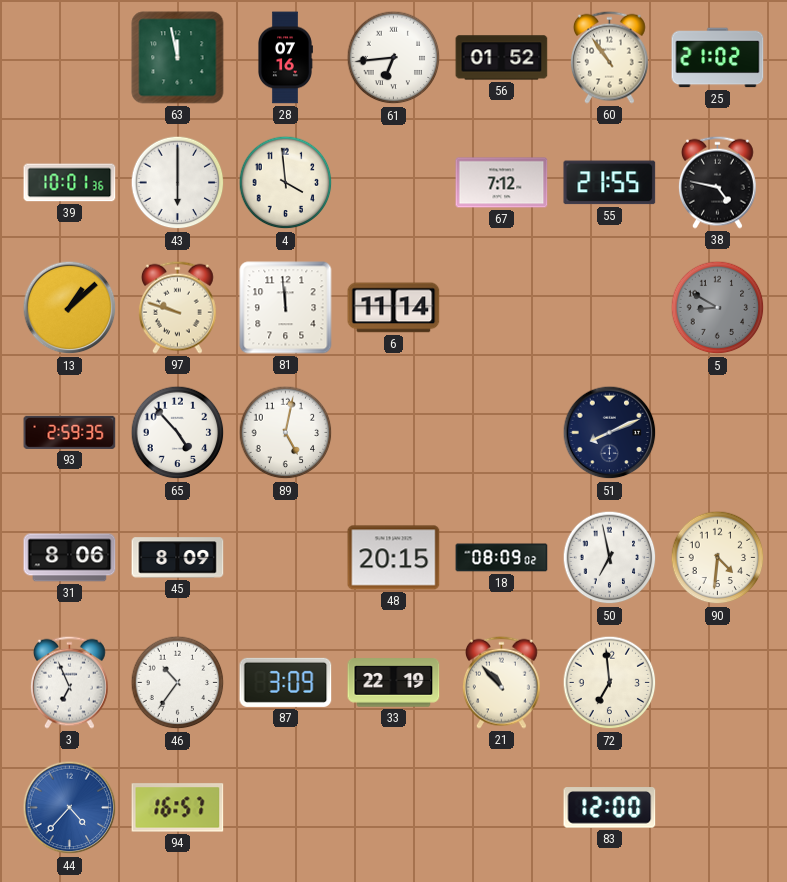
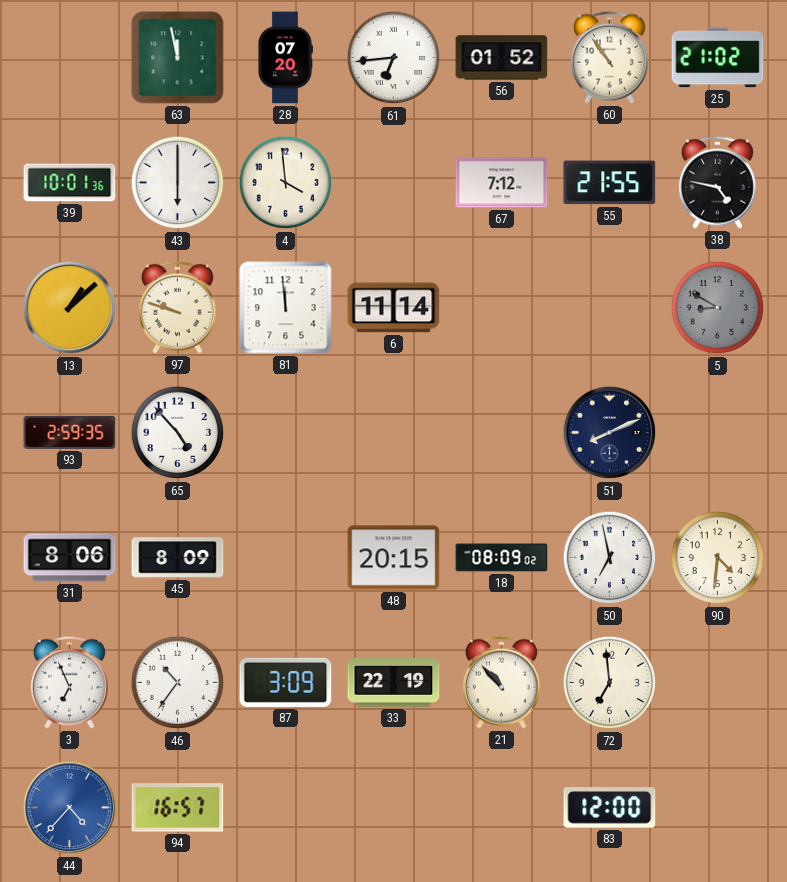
28: 07:16 -> 07:20 (286, 58)
89: 5:02 -> none (286, 433)
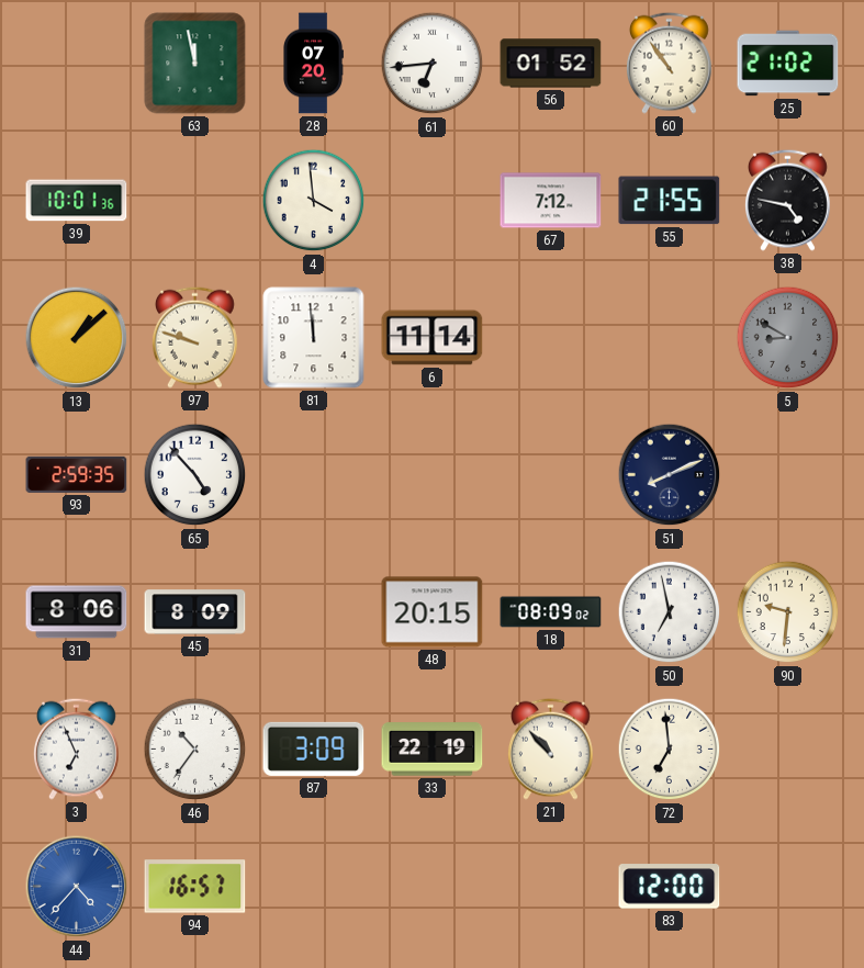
43: 6:00 -> none (178, 183)
90: 4:31 -> 9:31 (788, 612)
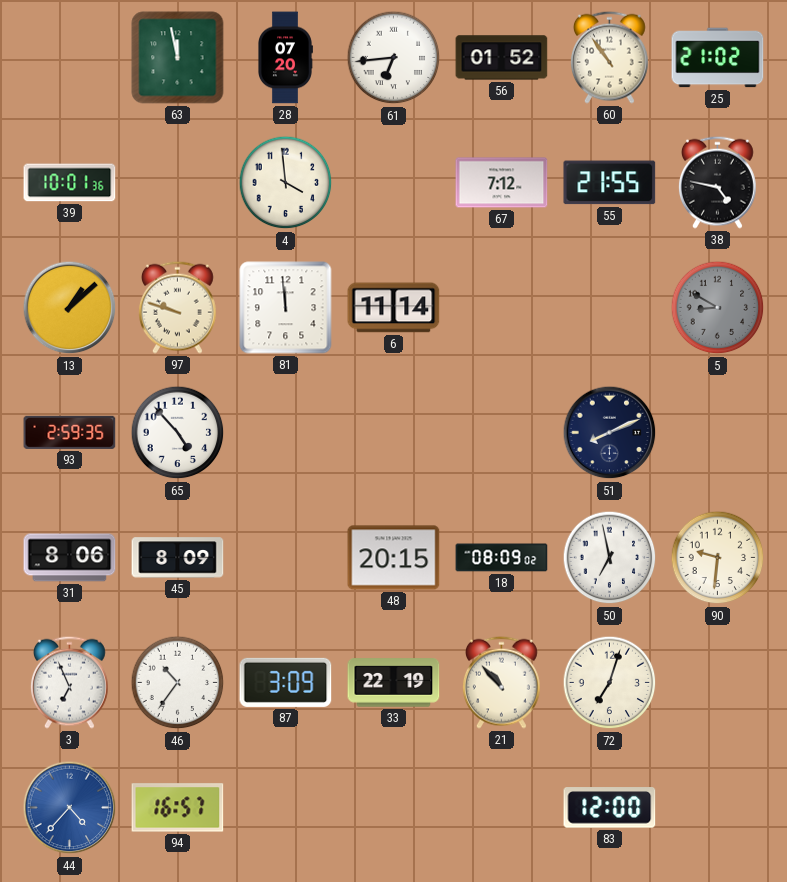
72: 6:59 -> 7:03 (610, 683)
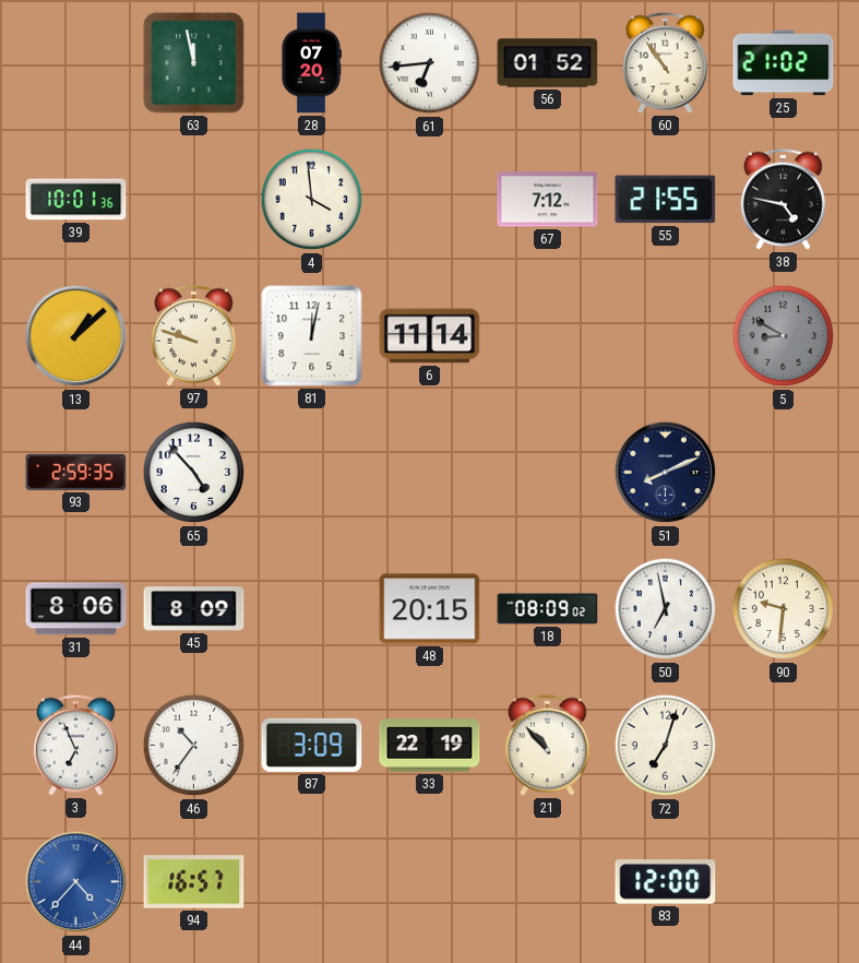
81: 11:59 -> 12:02 (312, 336)
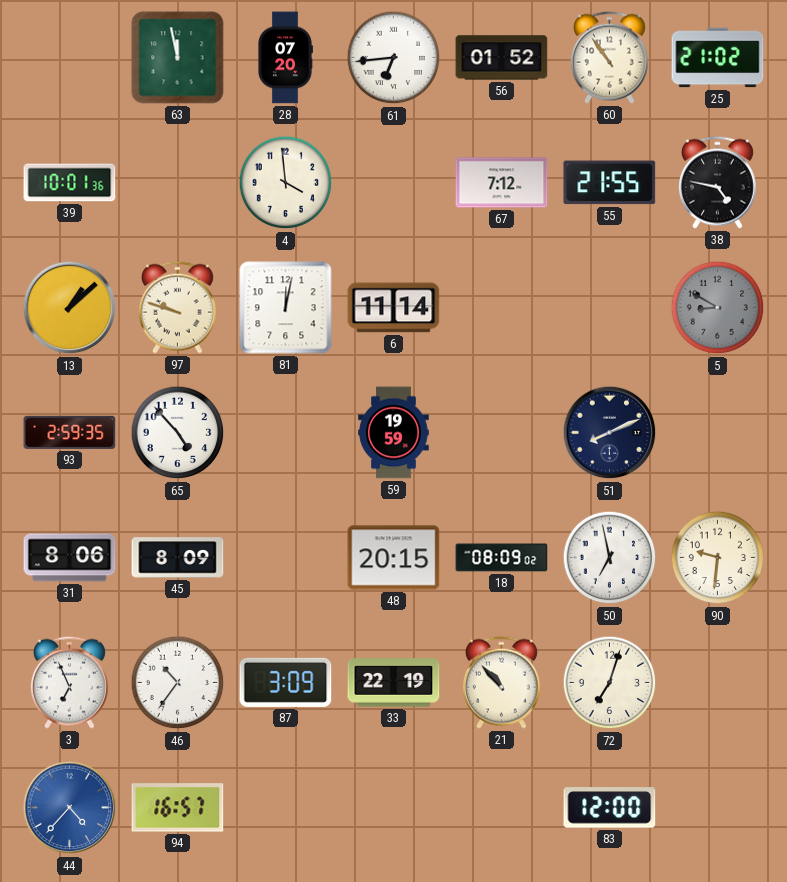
59: none -> 19:59 (394, 433)
